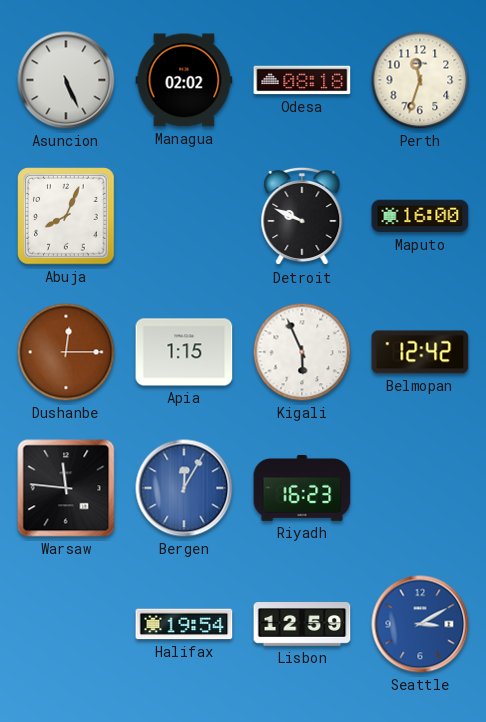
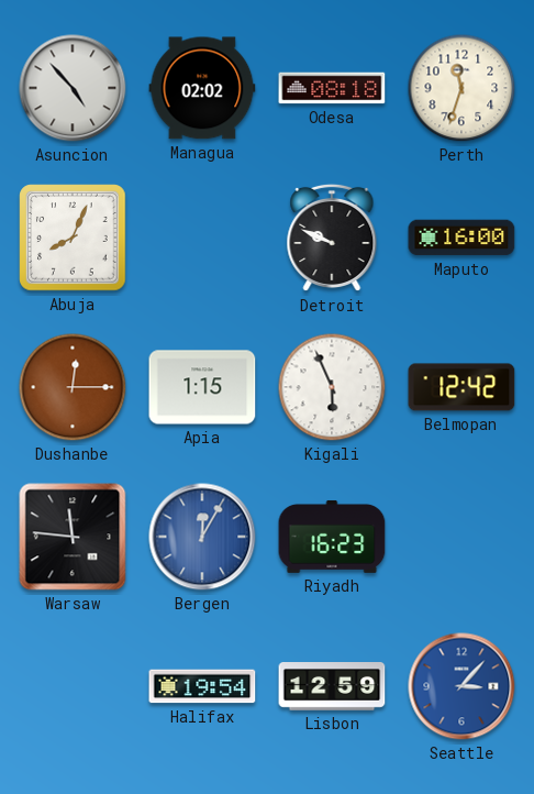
Asuncion: 5:26 -> 4:53 (73, 88)
Seattle: 3:10 -> 3:07 (461, 686)
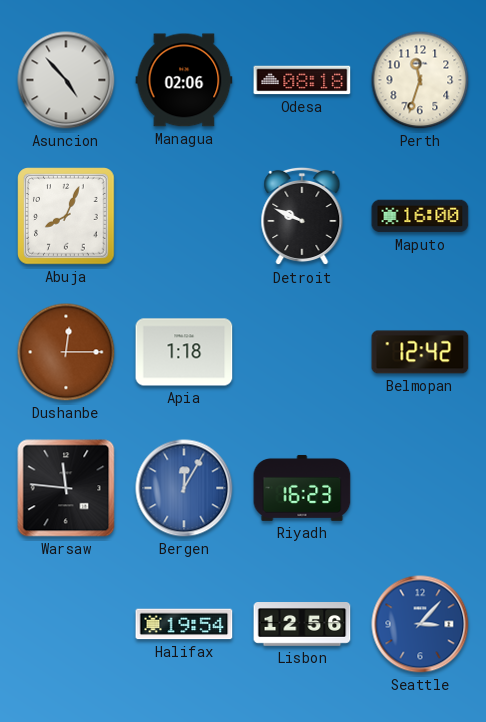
Managua: 02:02 -> 02:06 (184, 80)
Apia: 1:15 -> 1:18 (184, 352)
Kigali: 5:56 -> none (332, 387)
Lisbon: 12:59 -> 12:56 (302, 624)
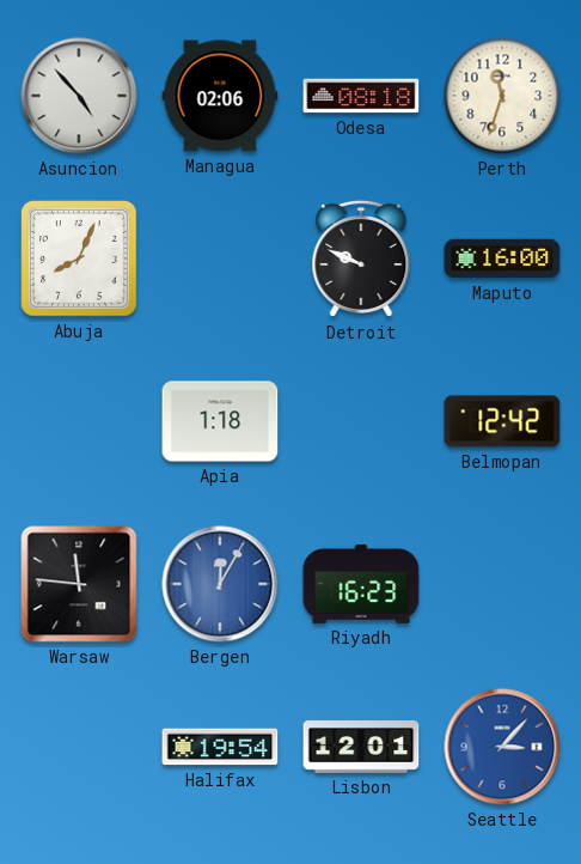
Dushanbe: 12:15 -> none (66, 352)
Lisbon: 12:56 -> 12:01 (361, 747)
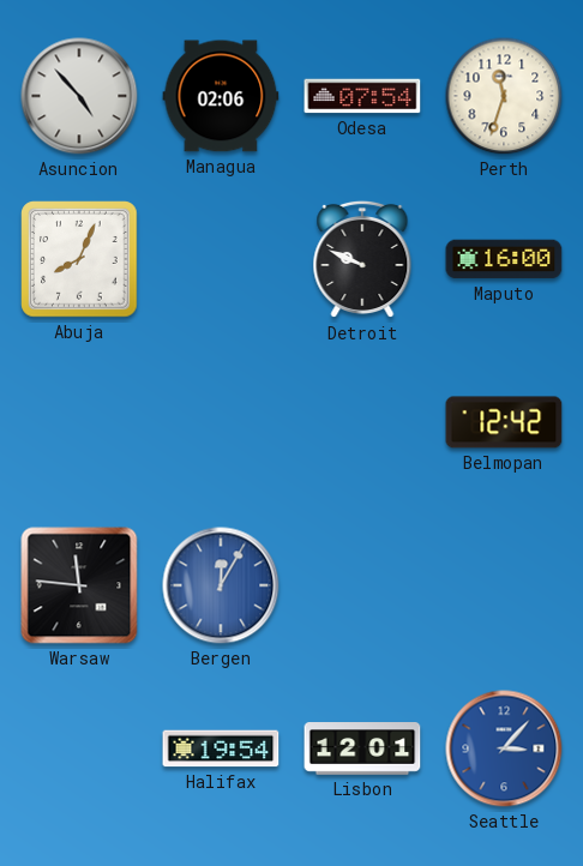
Odesa: 08:18 -> 07:54 (362, 96)
Apia: 1:18 -> none (220, 421)
Riyadh: 16:23 -> none (361, 584)
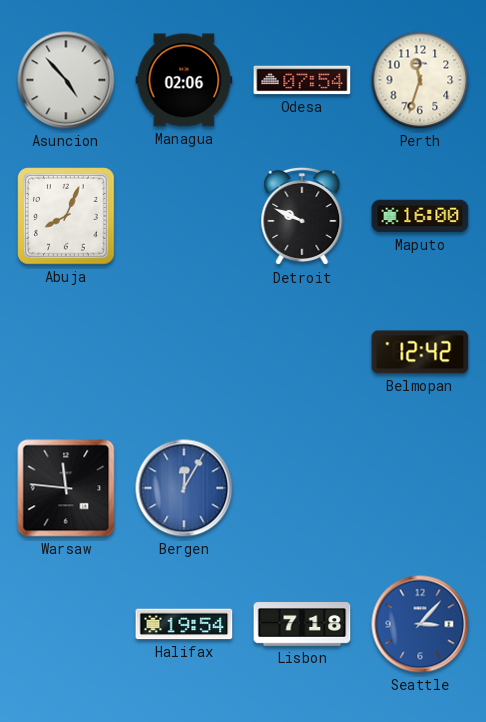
Lisbon: 12:01 -> 7:18 (302, 624)
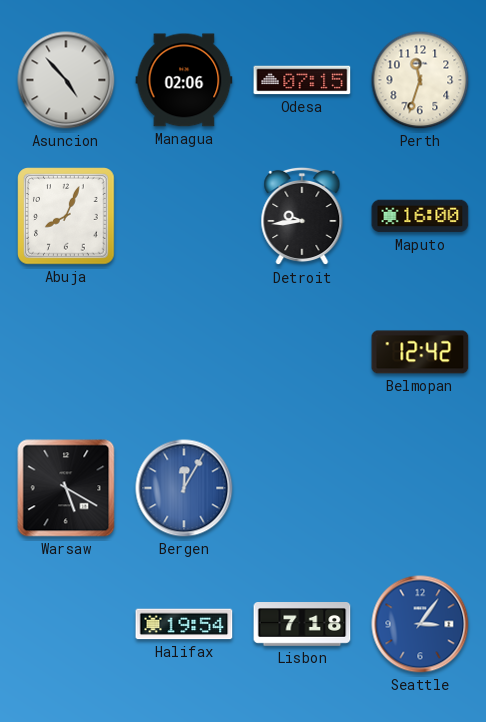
Odesa: 07:54 -> 07:15 (302, 80)
Detroit: 9:49 -> 9:44 (302, 216)
Warsaw: 11:46 -> 5:20 (66, 488)
Seattle: 3:07 -> 3:06 (420, 624)
